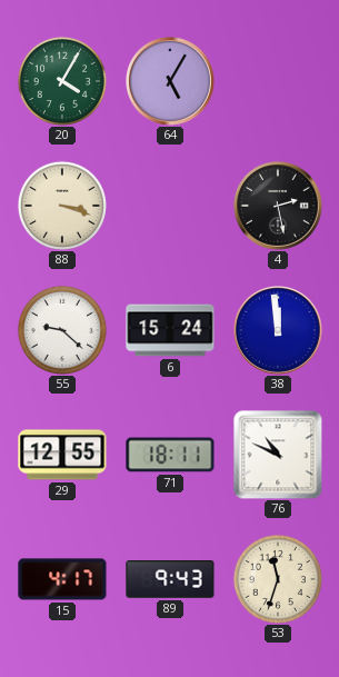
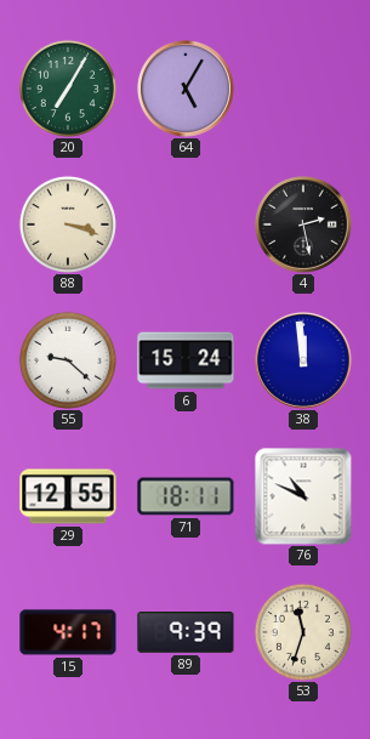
20: 4:05 -> 7:05 (68, 89)
89: 9:43 -> 9:39 (186, 632)
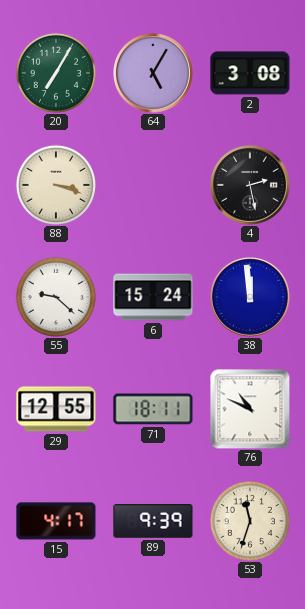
2: none -> 3:08 (250, 73)
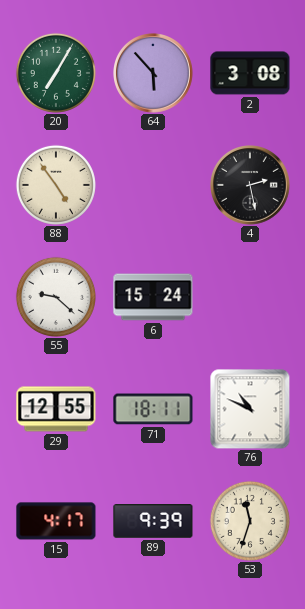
64: 5:05 -> 5:53 (154, 74)
88: 3:18 -> 4:54 (56, 185)
38: 11:59 -> none (251, 298)
